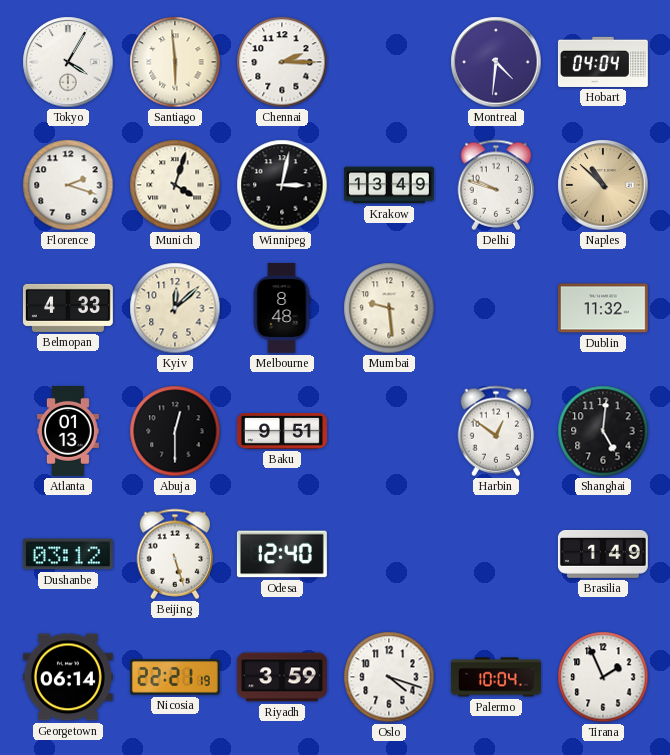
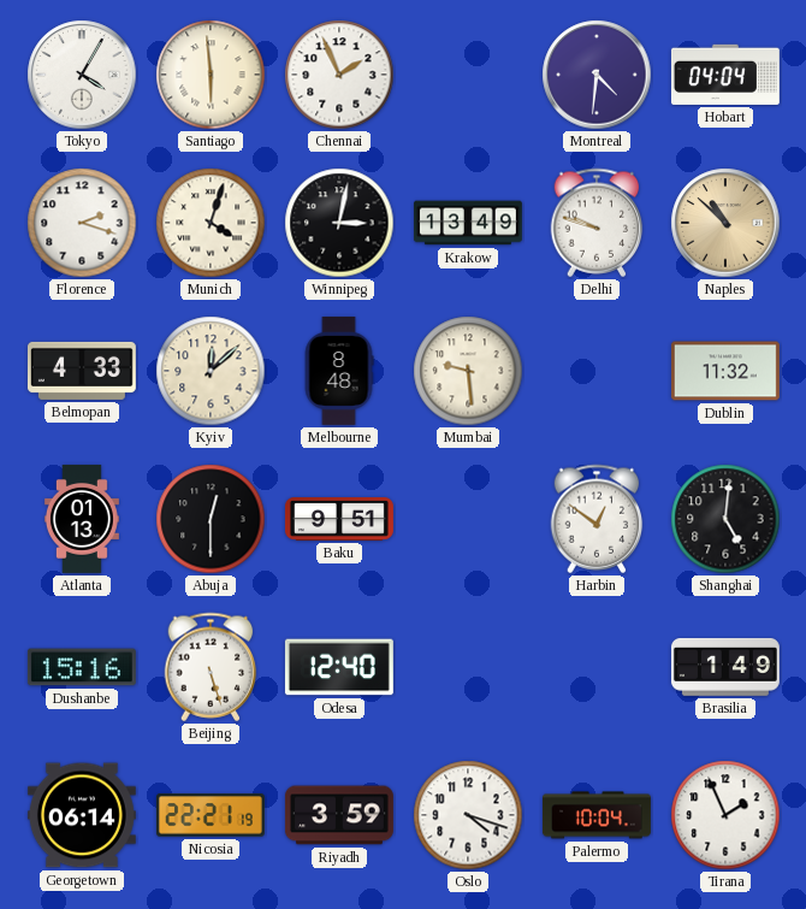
Chennai: 2:15 -> 1:56 (339, 75)
Dushanbe: 03:12 -> 15:16 (82, 667)
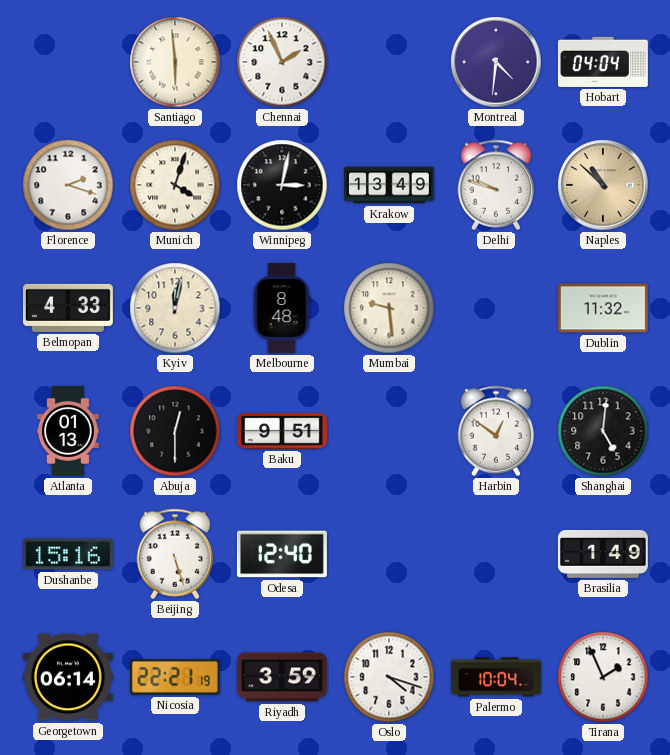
Tokyo: 4:05 -> none (82, 75)
Kyiv: 12:08 -> 12:02 (175, 308)
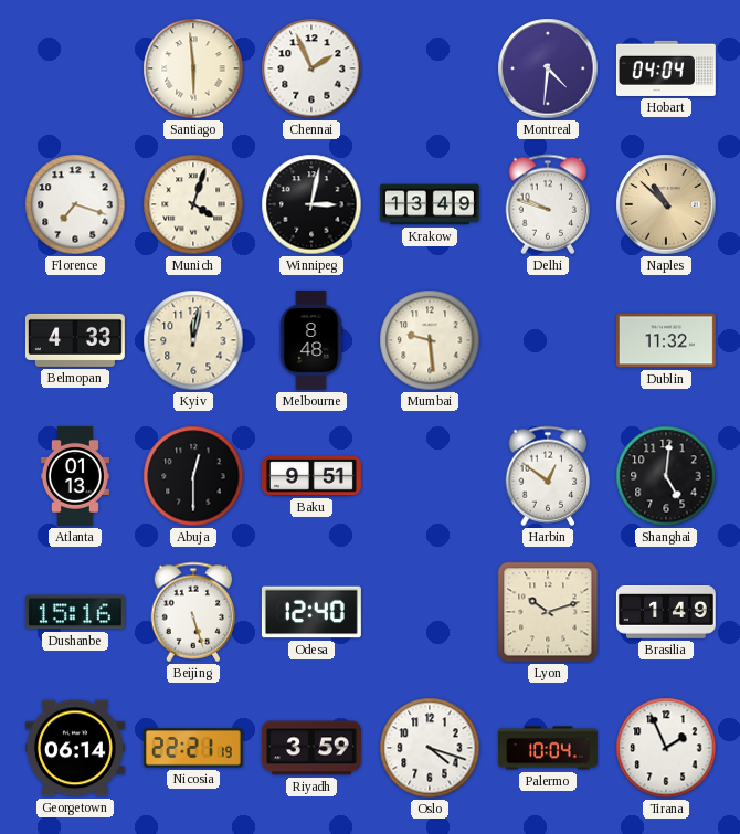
Florence: 2:18 -> 7:18 (75, 204)
Lyon: none -> 10:12 (548, 612)
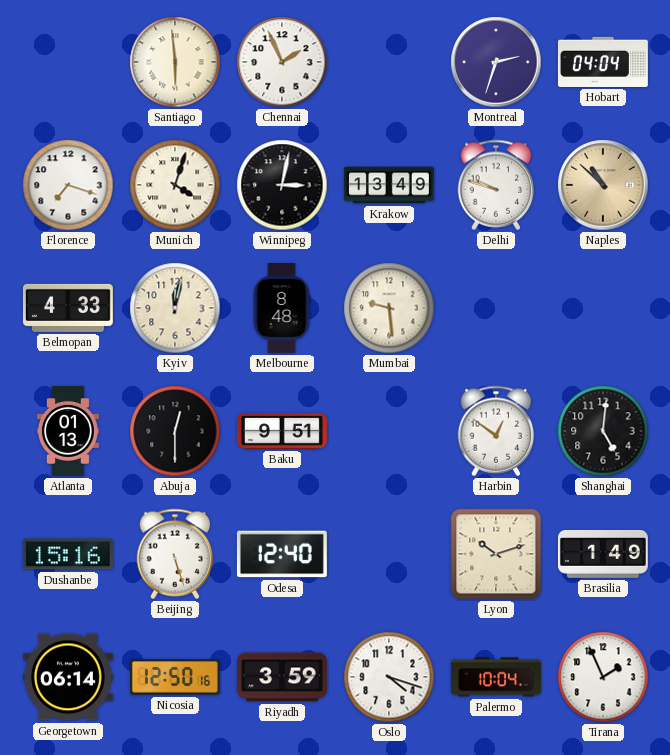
Montreal: 4:31 -> 2:33 (496, 62)
Dublin: 11:32 -> none (666, 340)
Nicosia: 22:21 -> 12:50 (175, 677)
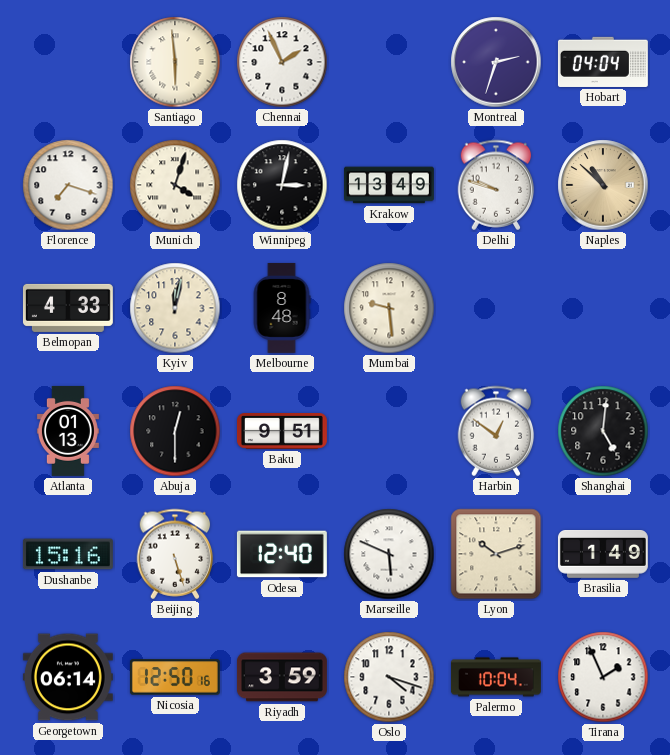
Marseille: none -> 5:49 (389, 554)
